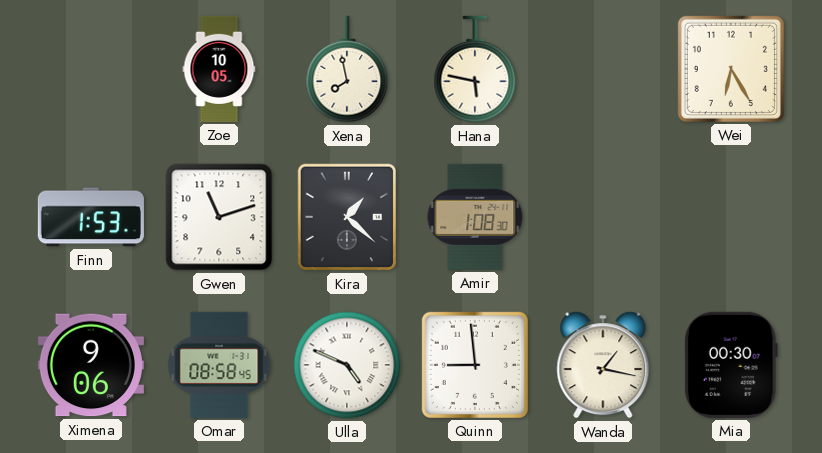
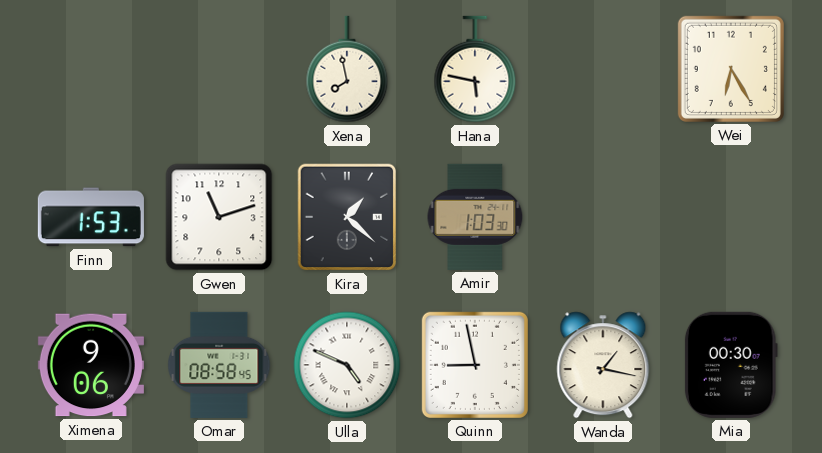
Zoe: 10:05 -> none (219, 69)
Amir: 1:08 -> 1:03 (475, 217)
Quinn: 8:59 -> 8:58 (475, 365)
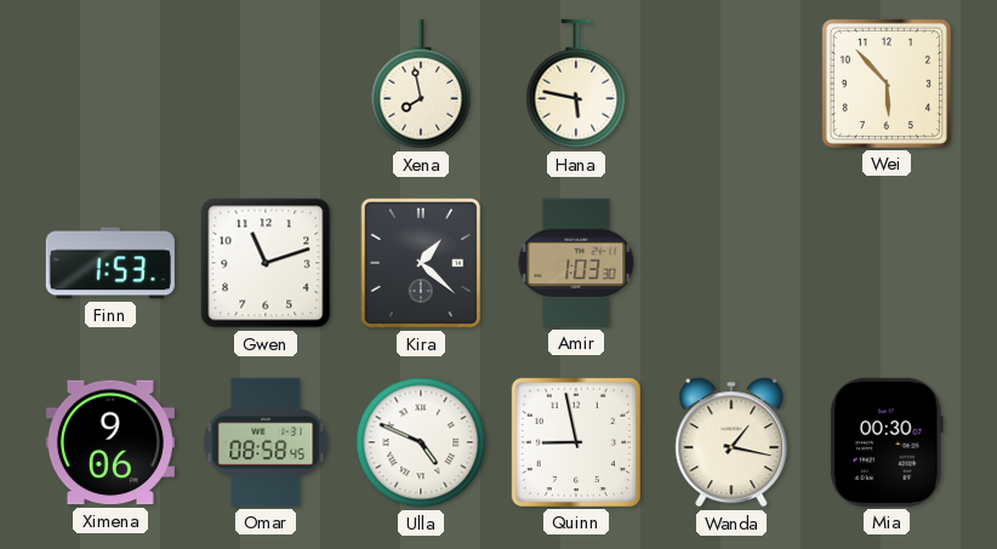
Wei: 6:25 -> 5:53 (887, 84)
